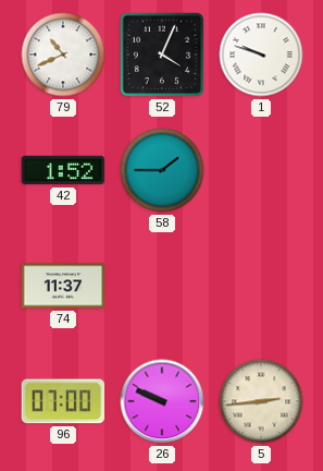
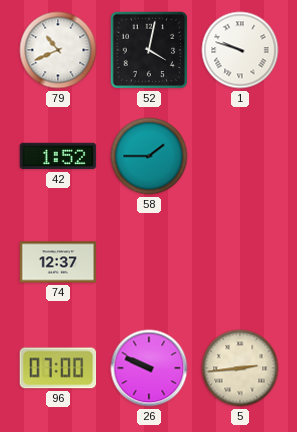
52: 4:04 -> 4:02 (149, 50)
74: 11:37 -> 12:37 (58, 262)
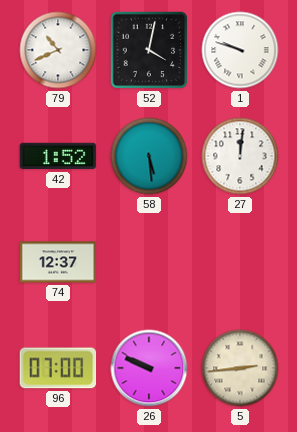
58: 1:45 -> 5:29 (149, 156)
27: none -> 12:01 (240, 156)
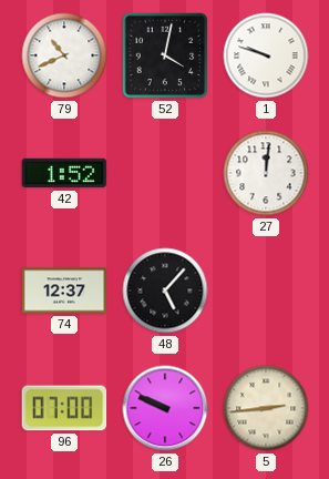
58: 5:29 -> none (149, 156)
48: none -> 5:07 (165, 291)
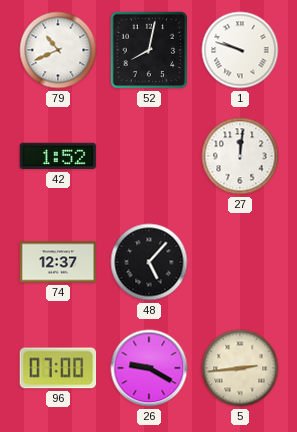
52: 4:02 -> 8:02 (149, 50)
26: 9:49 -> 9:20 (149, 368)
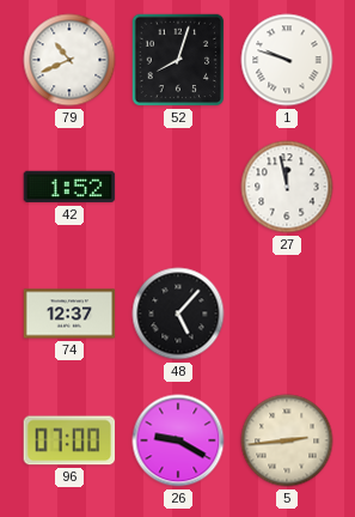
52: 8:02 -> 8:03 (178, 60)
27: 12:01 -> 11:58 (287, 187)
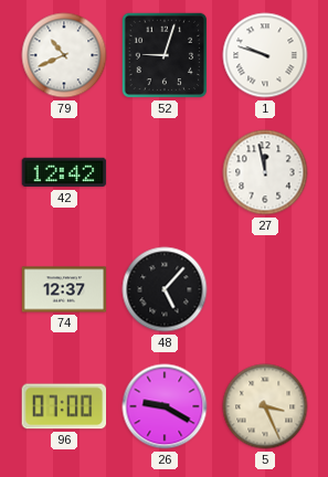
52: 8:03 -> 9:03 (165, 55)
42: 1:52 -> 12:42 (64, 172)
5: 2:44 -> 3:26 (265, 406)
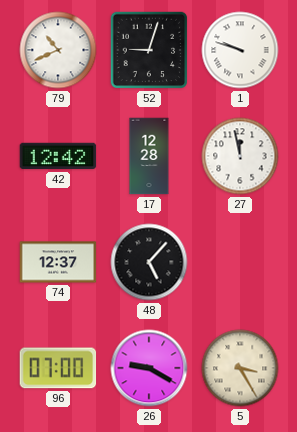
17: none -> 12:28 (149, 156)
5: 3:26 -> 3:25 (240, 368)
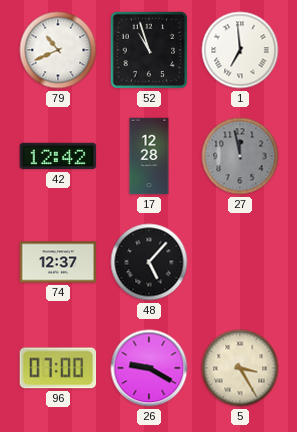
52: 9:03 -> 10:57 (149, 50)
1: 9:48 -> 6:59 (240, 50)
27 dial: white -> grey (240, 156)
